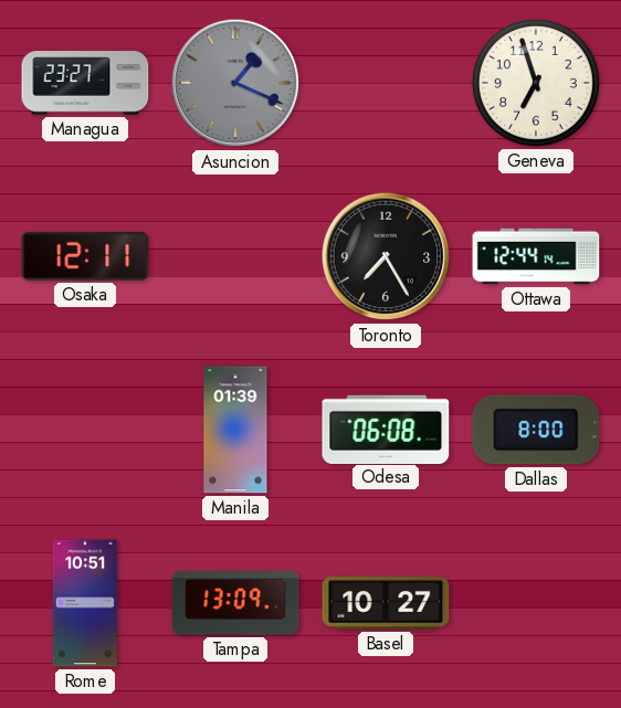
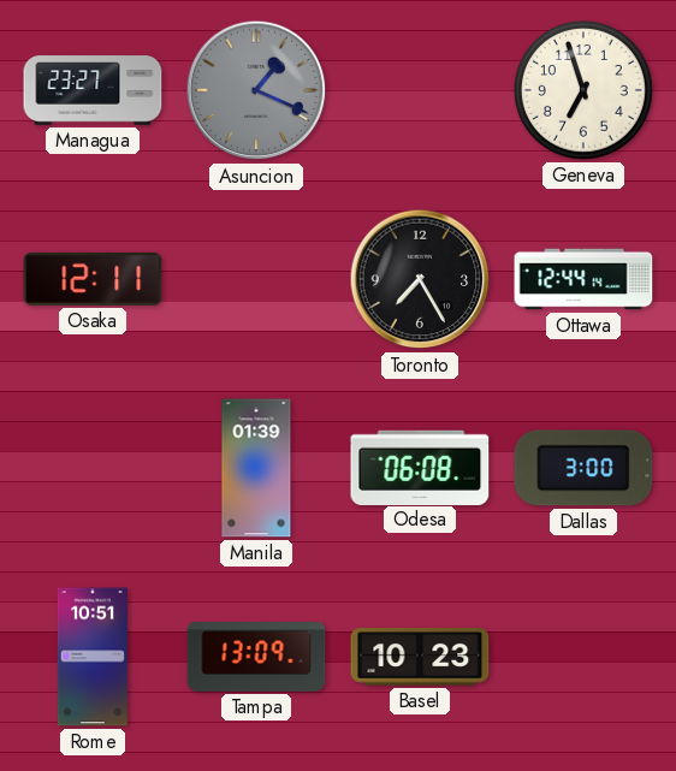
Dallas: 8:00 -> 3:00 (583, 468)
Basel: 10:27 -> 10:23 (420, 657)
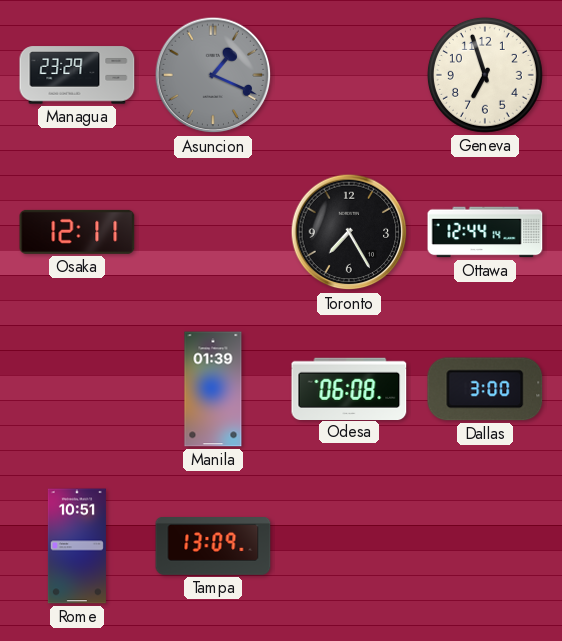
Managua: 23:27 -> 23:29 (77, 75)
Basel: 10:23 -> none (420, 657)
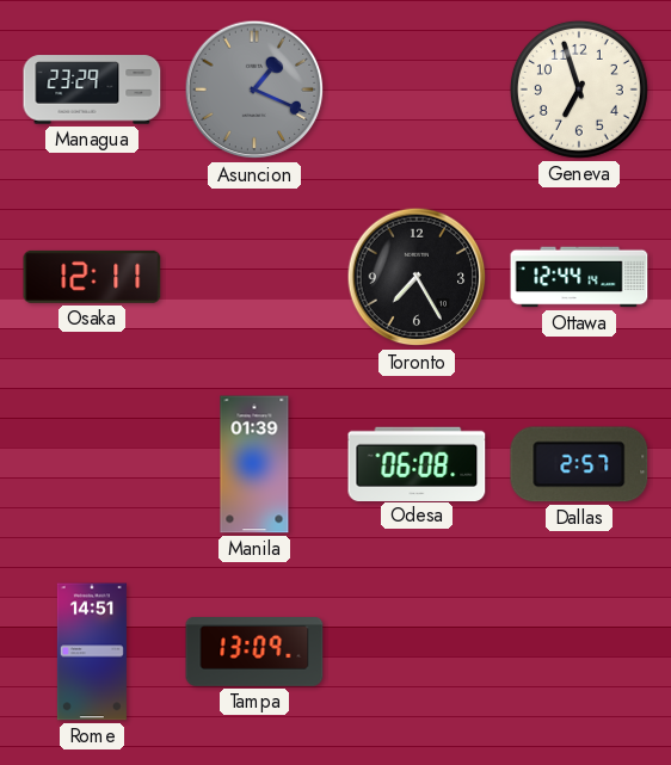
Dallas: 3:00 -> 2:57 (579, 464)
Rome: 10:51 -> 14:51 (92, 652)
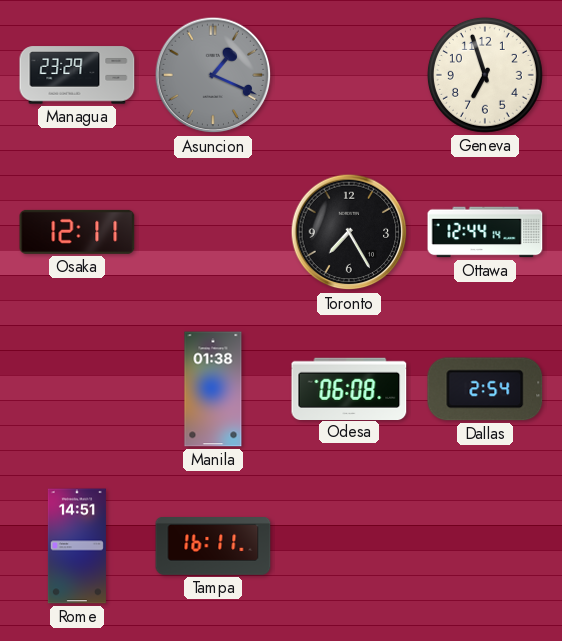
Manila: 01:39 -> 01:38 (213, 389)
Dallas: 2:57 -> 2:54 (485, 389)
Tampa: 13:09 -> 16:11 (213, 547)
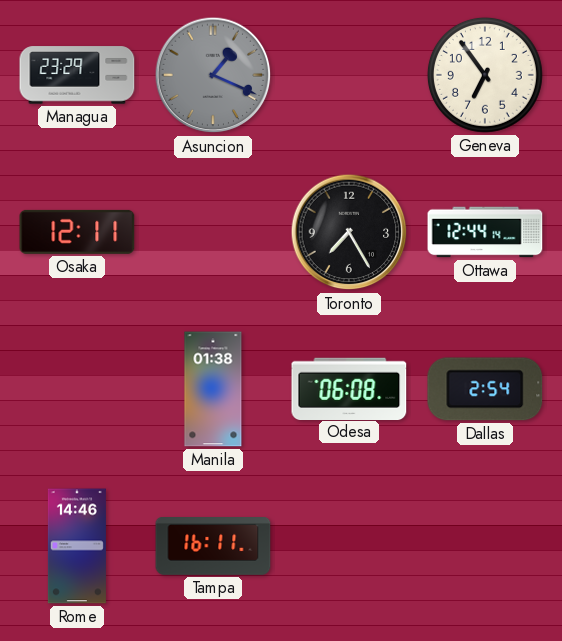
Geneva: 6:57 -> 6:54 (485, 75)
Rome: 14:51 -> 14:46 (77, 546)
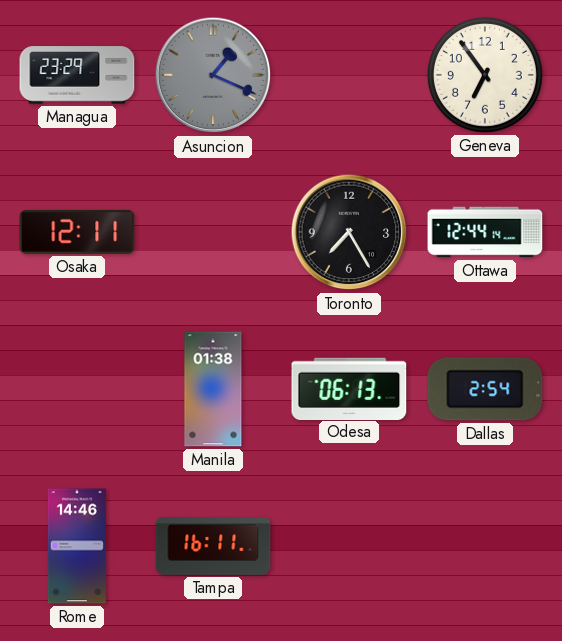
Odesa: 06:08 -> 06:13 (349, 388)
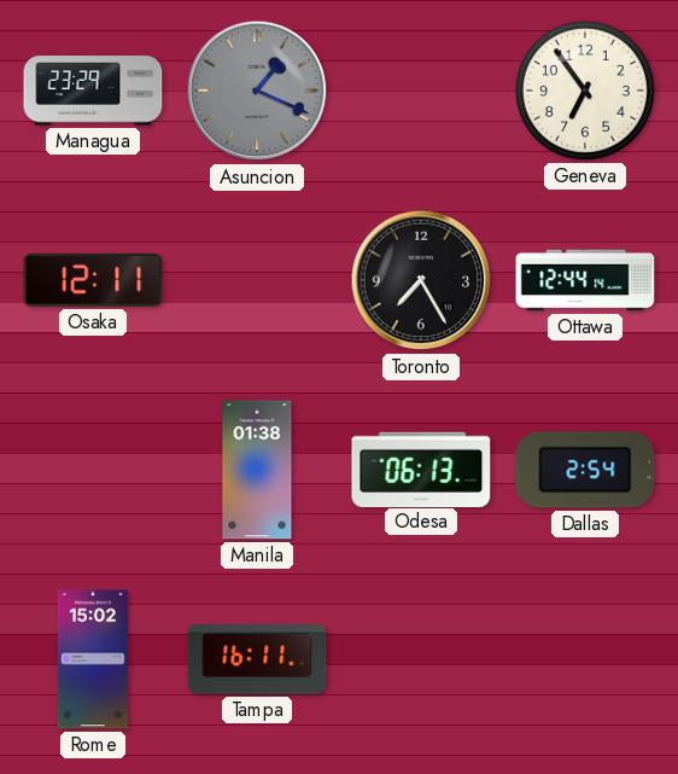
Rome: 14:46 -> 15:02 (93, 659)
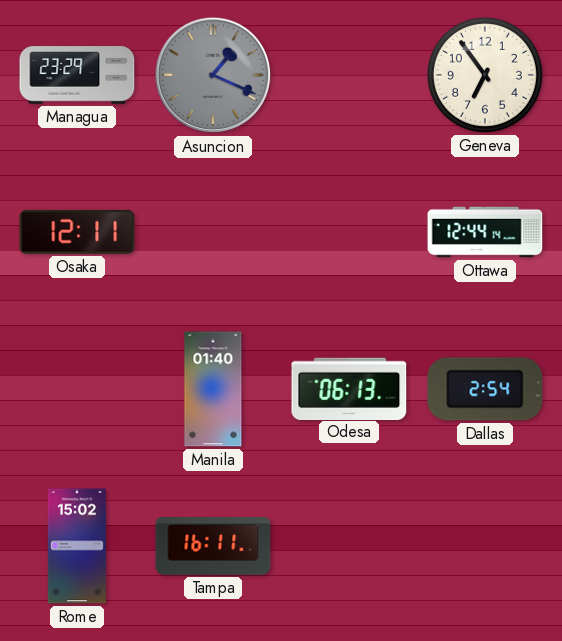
Toronto: 7:25 -> none (421, 280)
Manila: 01:38 -> 01:40 (213, 389)
